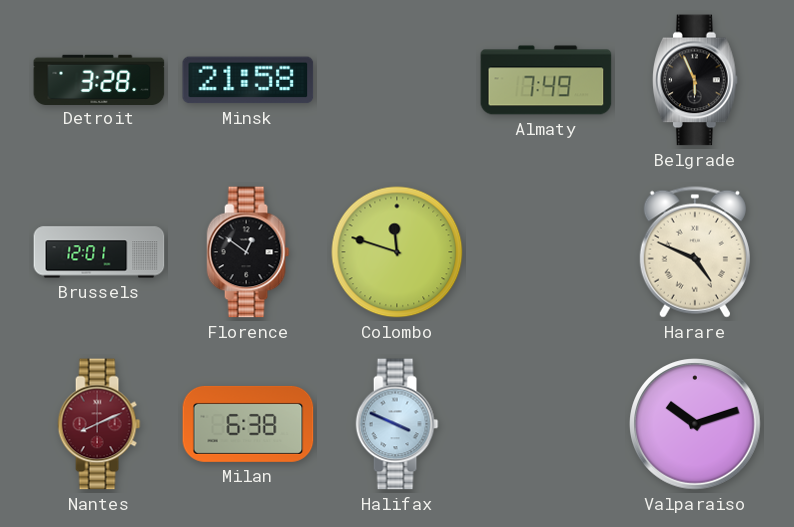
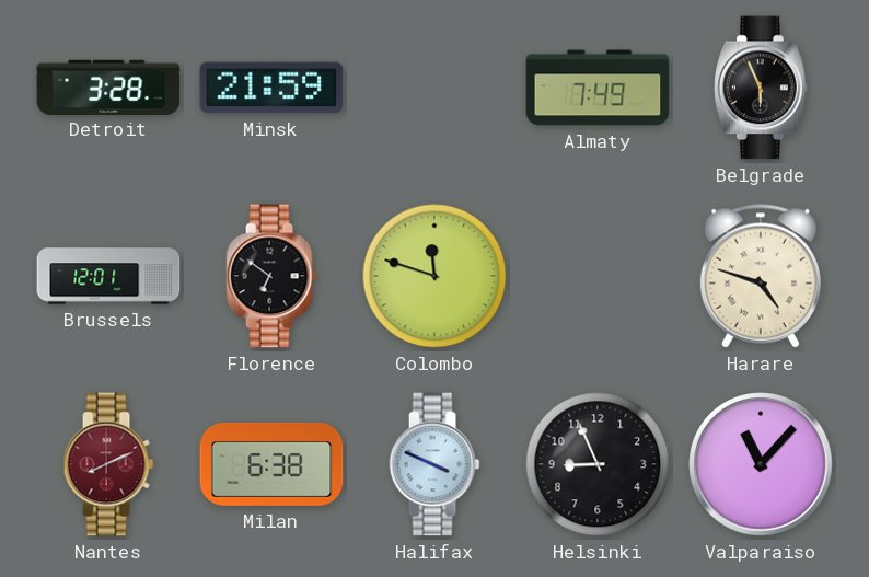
Minsk: 21:58 -> 21:59 (271, 88)
Florence: 12:51 -> 6:51 (271, 276)
Harare: 4:49 -> 4:48 (761, 276)
Helsinki: none -> 8:56 (598, 464)
Valparaiso: 10:12 -> 11:07 (761, 464)
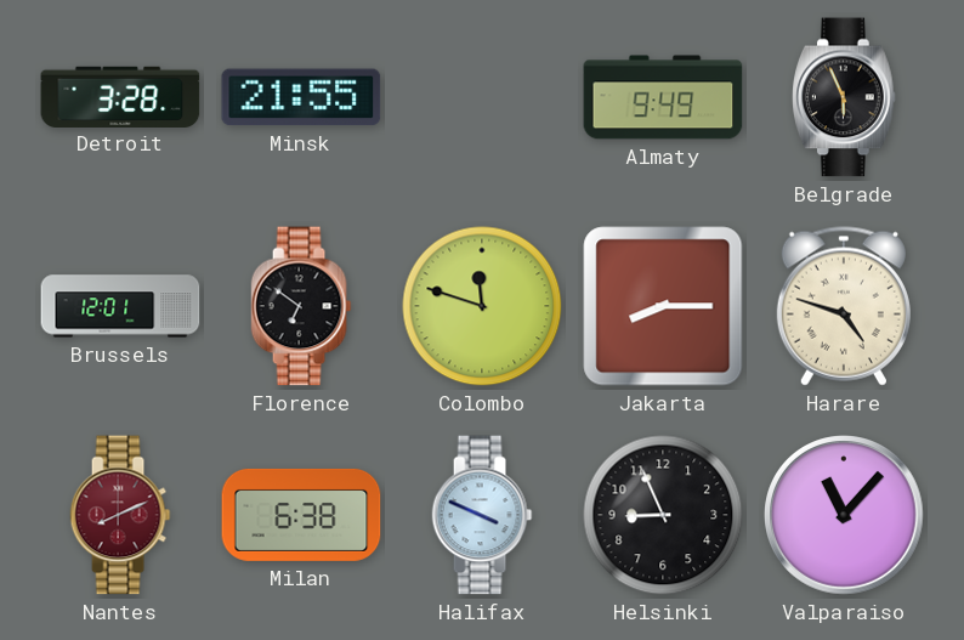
Minsk: 21:59 -> 21:55 (301, 97)
Almaty: 7:49 -> 9:49 (663, 97)
Jakarta: none -> 8:15 (663, 306)
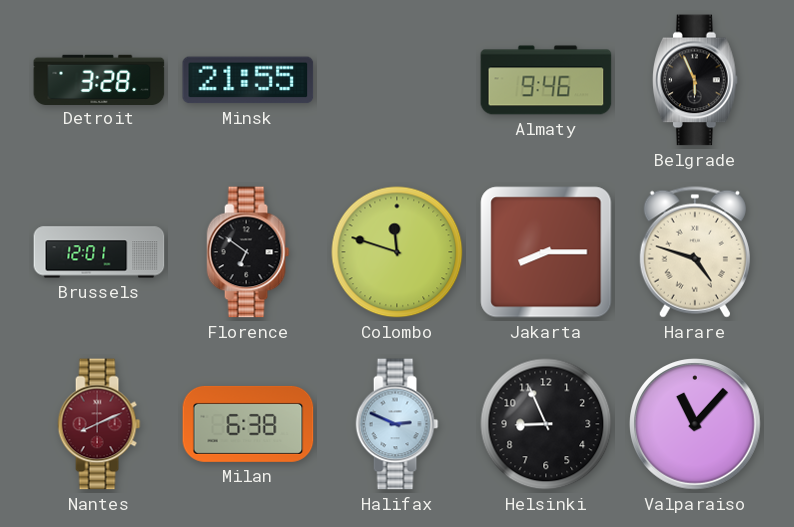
Almaty: 9:49 -> 9:46 (546, 80)
Halifax: 3:49 -> 2:49 (397, 424)
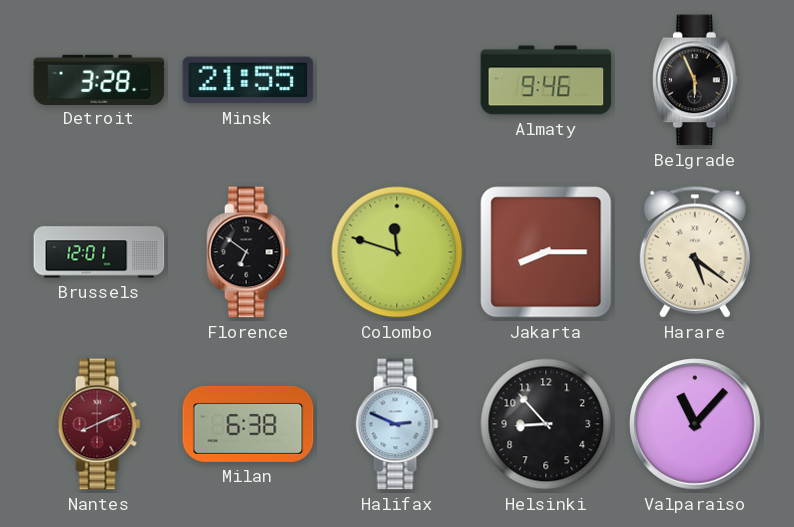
Harare: 4:48 -> 5:21 (695, 252)
Helsinki: 8:56 -> 8:53 (546, 424)
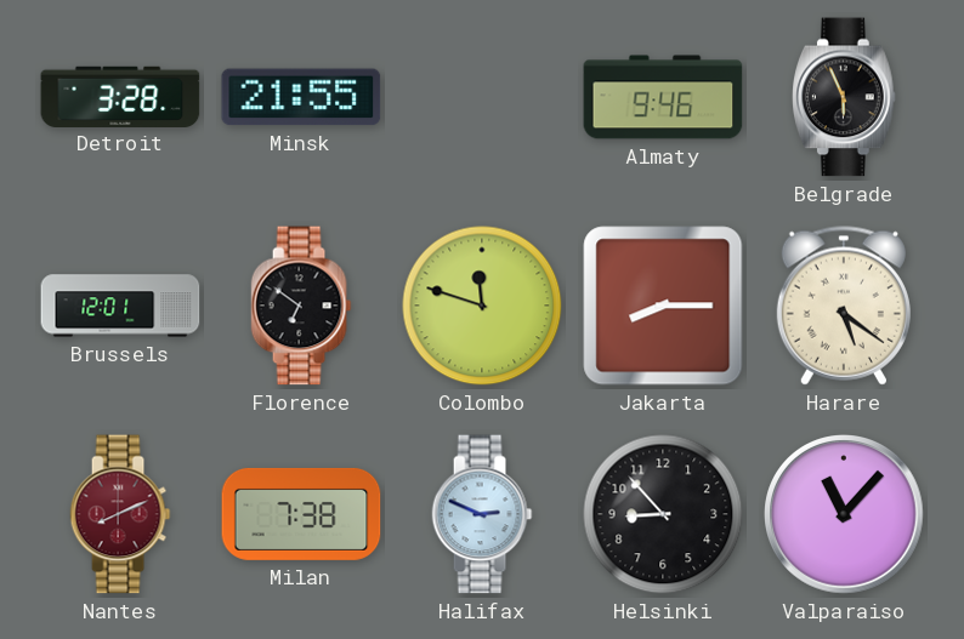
Milan: 6:38 -> 7:38 (301, 514)
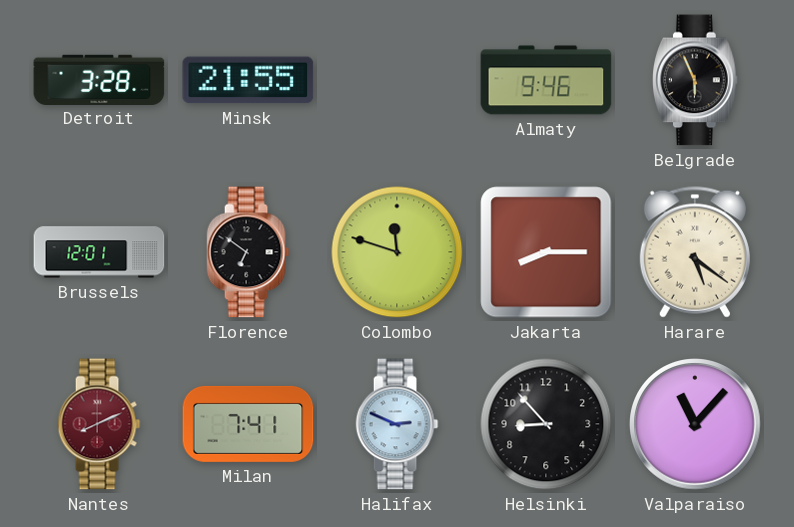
Milan: 7:38 -> 7:41 (248, 424)
